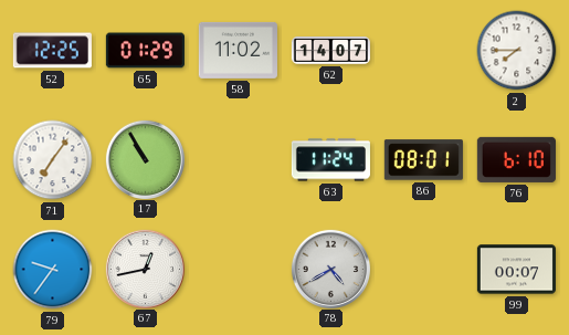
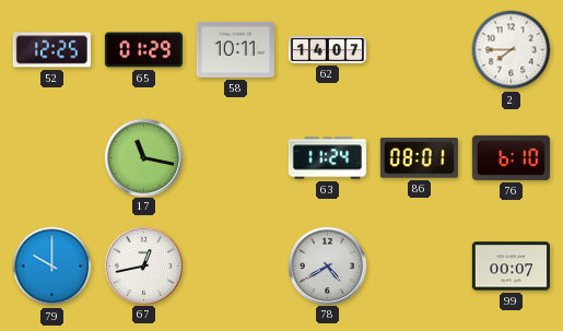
58: 11:02 -> 10:11 (235, 49)
71: 7:06 -> none (53, 160)
17: 10:55 -> 11:17 (143, 157)
79: 9:36 -> 10:00 (52, 267)
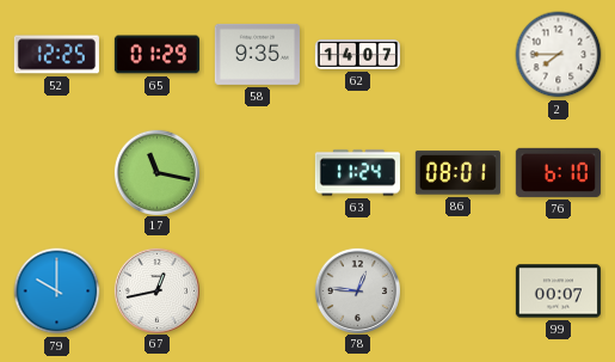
58: 10:11 -> 9:35 (257, 54)
78: 4:40 -> 12:46 (357, 290)
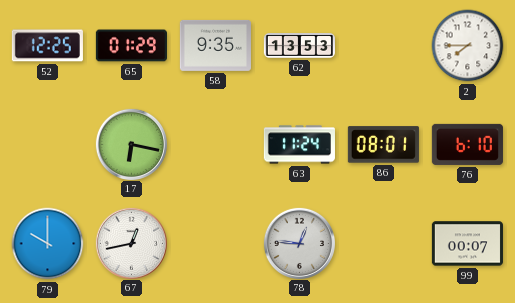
62: 14:07 -> 13:53 (299, 46)
17: 11:17 -> 6:17 (131, 144)
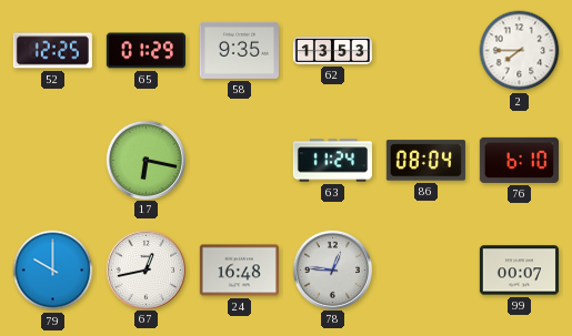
86: 08:01 -> 08:04 (425, 161)
24: none -> 16:48 (239, 271)
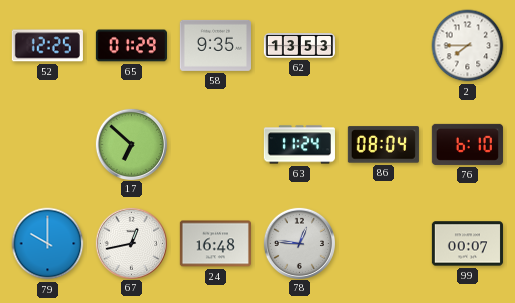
17: 6:17 -> 6:52 (131, 144)
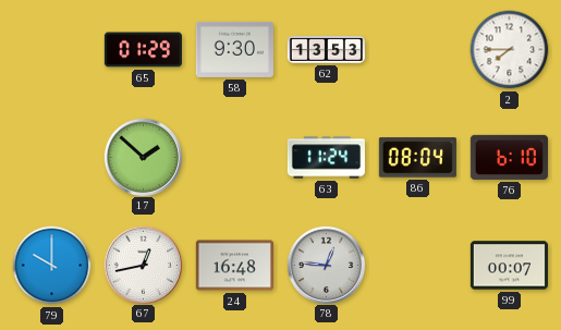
52: 12:25 -> none (47, 46)
58: 9:35 -> 9:30 (234, 49)
17: 6:52 -> 1:52 (143, 157)
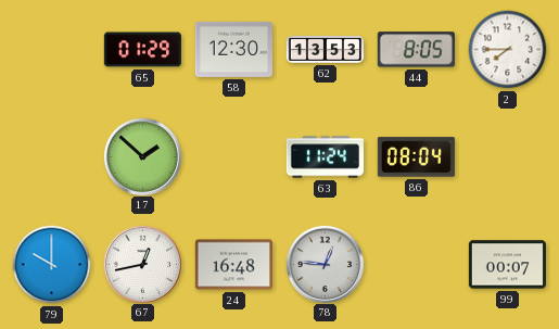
58: 9:30 -> 12:30 (233, 49)
44: none -> 8:05 (416, 50)
76: 6:10 -> none (509, 157)
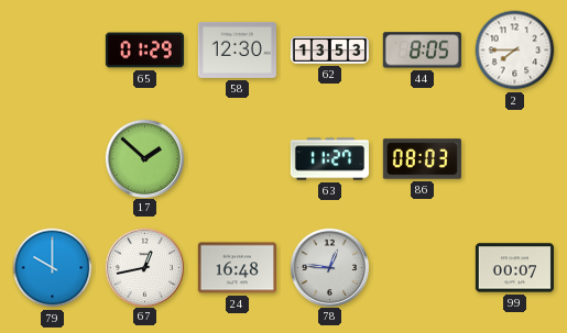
63: 11:24 -> 11:27 (329, 159)
86: 08:04 -> 08:03 (422, 159)
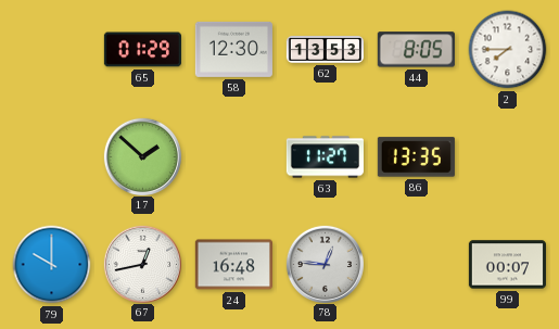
86: 08:03 -> 13:35 (416, 157)
